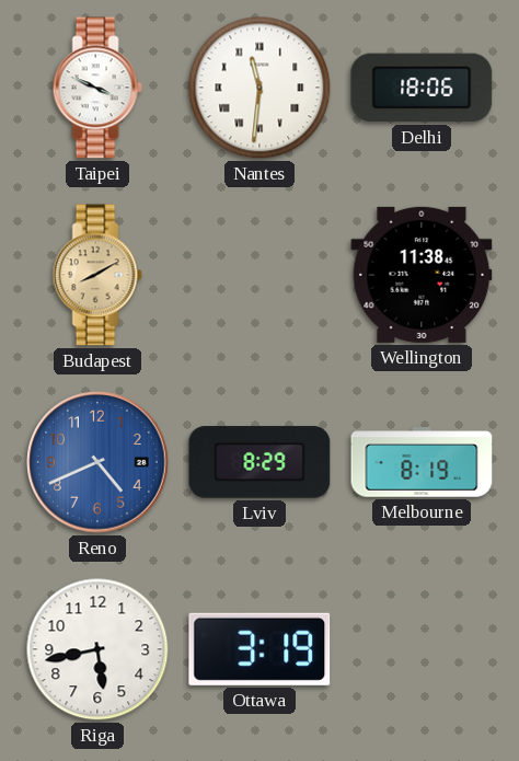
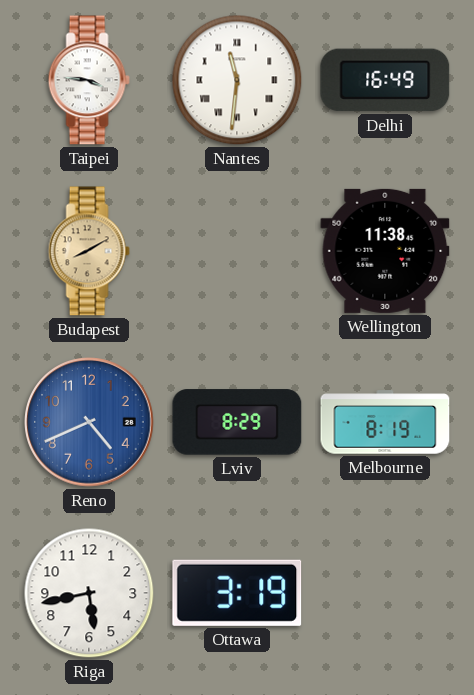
Taipei: 3:49 -> 3:46 (89, 80)
Delhi: 18:06 -> 16:49 (385, 80)
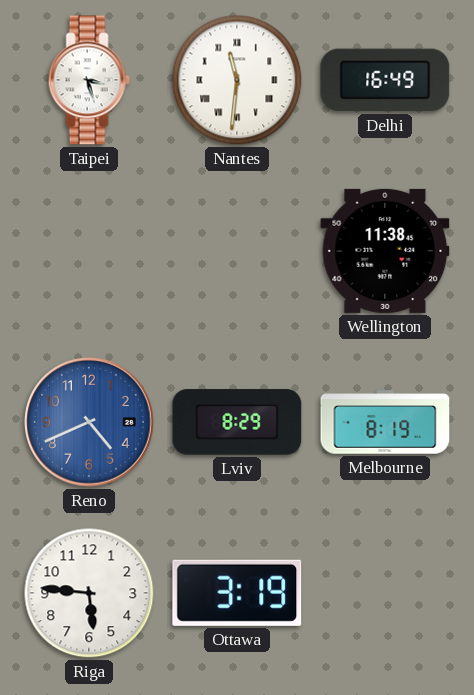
Taipei: 3:46 -> 3:27 (89, 80)
Budapest: 8:10 -> none (89, 251)
Riga: 5:43 -> 5:46 (89, 593)
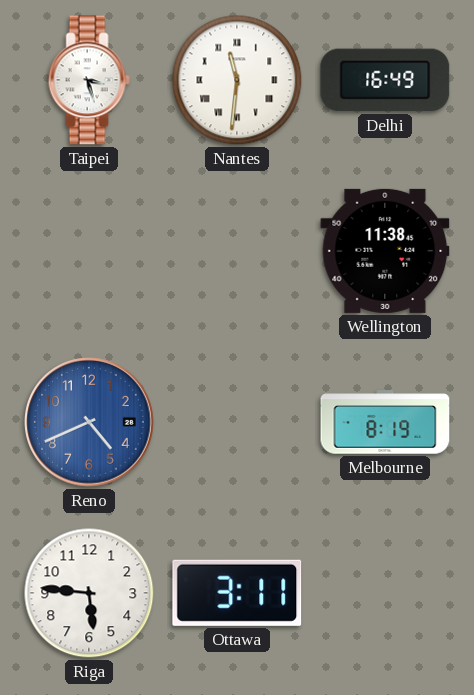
Lviv: 8:29 -> none (237, 422)
Ottawa: 3:19 -> 3:11 (237, 593)
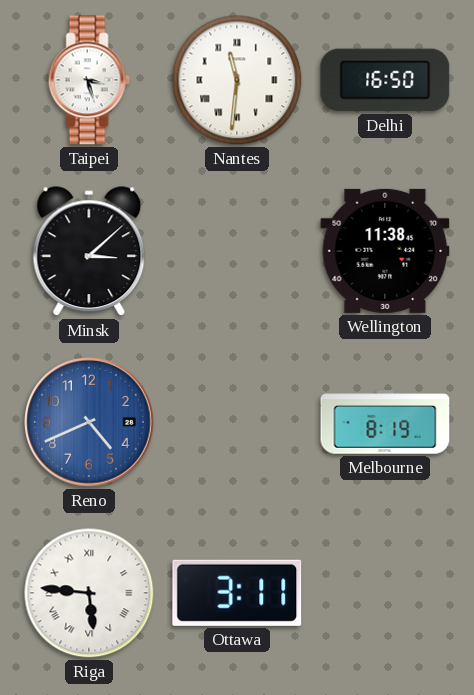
Delhi: 16:49 -> 16:50 (385, 80)
Minsk: none -> 3:08 (89, 252)
Riga numerals: Arabic -> Roman (89, 593)
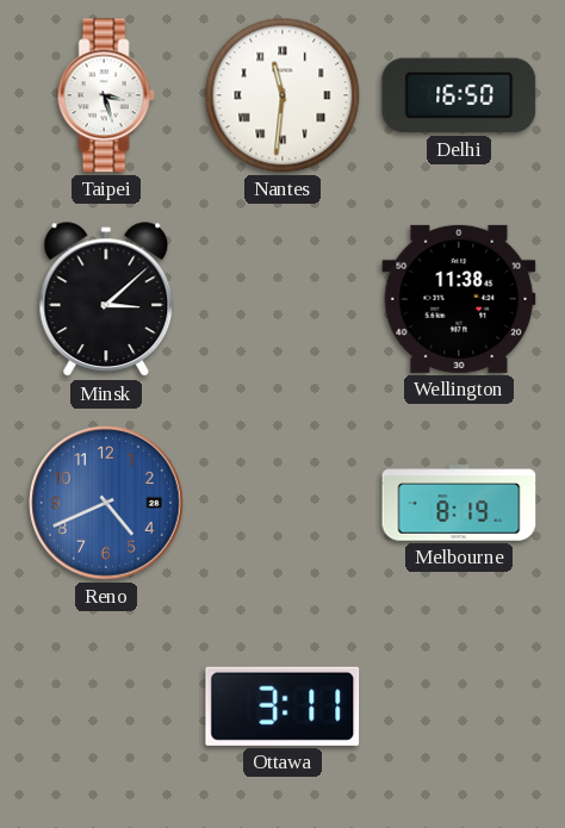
Riga: 5:46 -> none (89, 593)
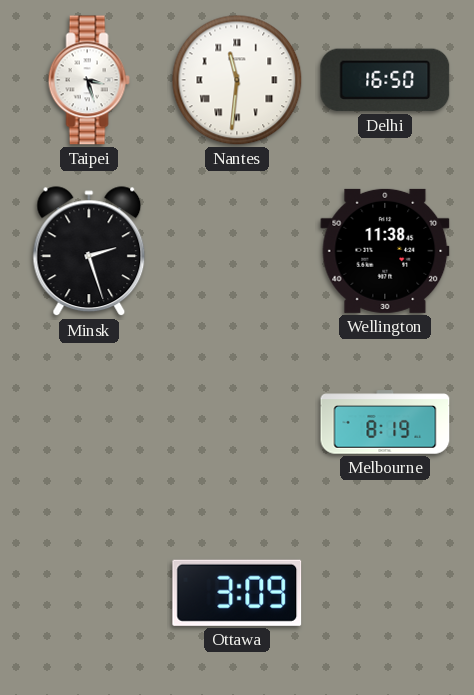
Minsk: 3:08 -> 2:27 (89, 252)
Reno: 4:41 -> none (106, 503)
Ottawa: 3:11 -> 3:09 (237, 593)
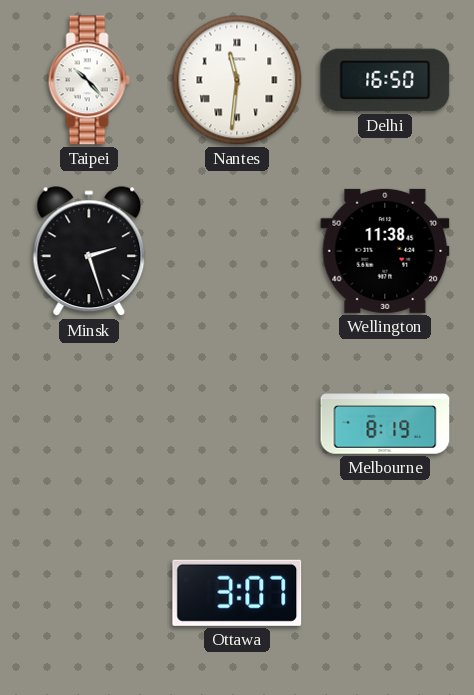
Taipei: 3:27 -> 10:23 (89, 80)
Ottawa: 3:09 -> 3:07 (237, 593)
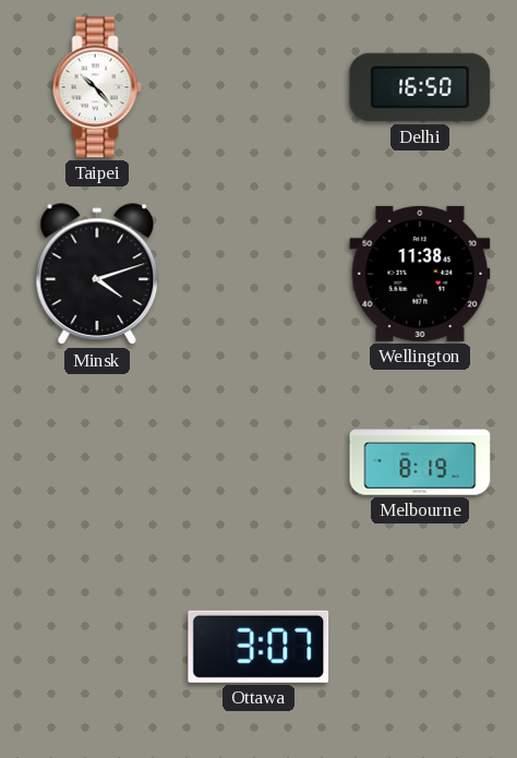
Nantes: 11:31 -> none (237, 80)
Minsk: 2:27 -> 4:12 (97, 275)
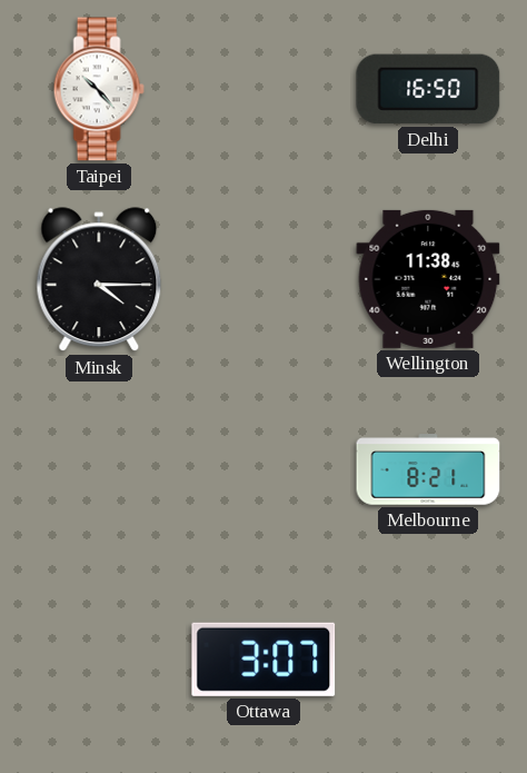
Minsk: 4:12 -> 4:15 (99, 280)
Melbourne: 8:19 -> 8:21 (428, 469)
